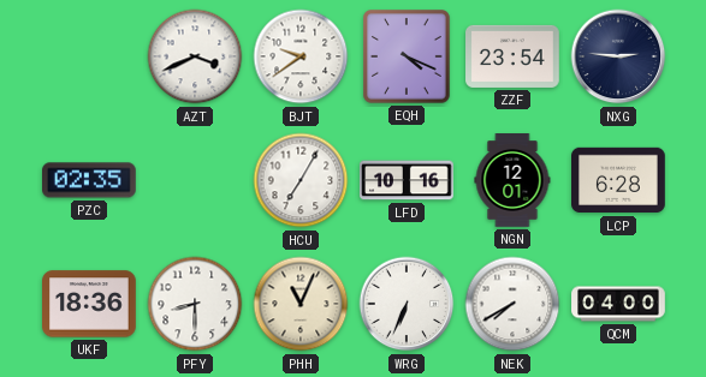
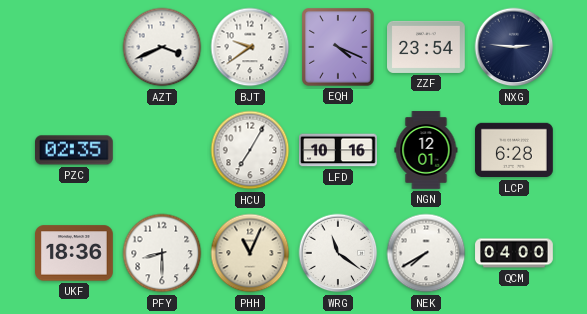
WRG: 6:34 -> 11:21 (338, 253)
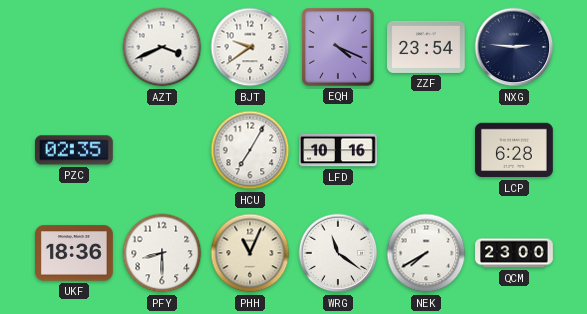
NGN: 12:01 -> none (426, 150)
QCM: 04:00 -> 23:00 (514, 253)
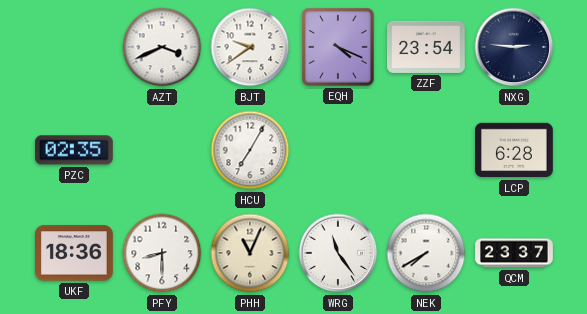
LFD: 10:16 -> none (338, 150)
WRG: 11:21 -> 11:24 (338, 253)
QCM: 23:00 -> 23:37 (514, 253)
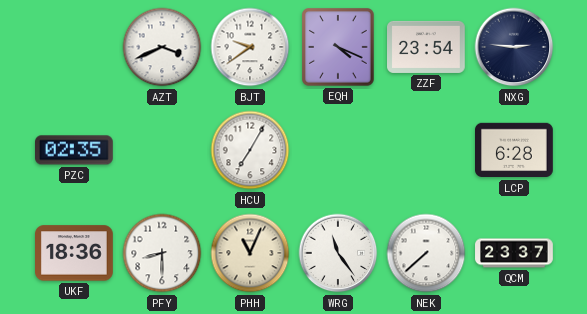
NEK: 7:40 -> 7:38 (426, 253)
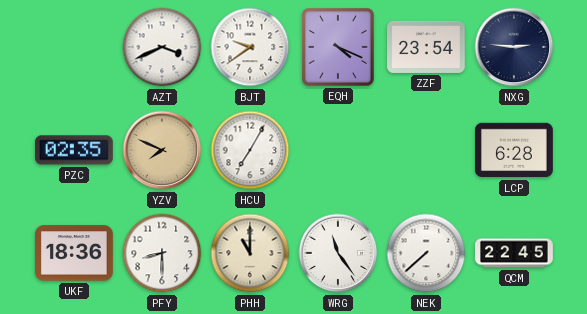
YZV: none -> 7:49 (162, 150)
PHH: 11:04 -> 11:00 (250, 253)
QCM: 23:37 -> 22:45 (514, 253)
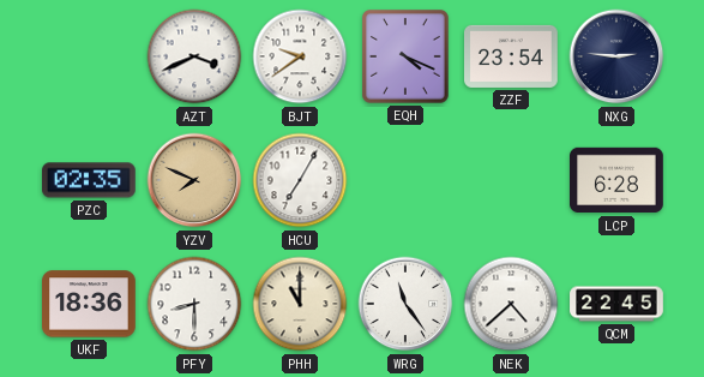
NEK: 7:38 -> 4:38 (511, 304)
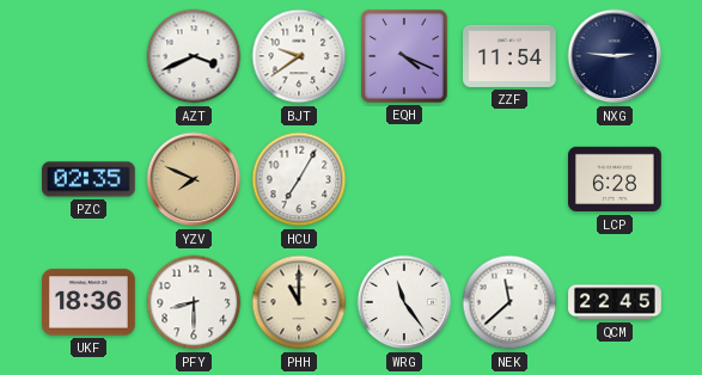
ZZF: 23:54 -> 11:54 (511, 56)
NEK: 4:38 -> 11:38 (509, 302)
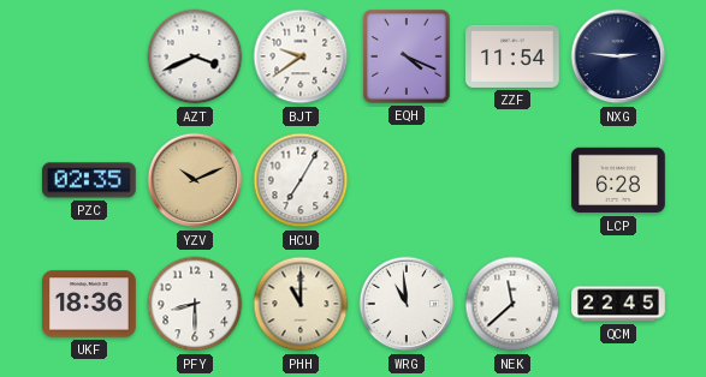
YZV: 7:49 -> 10:11 (195, 180)
WRG: 11:24 -> 10:59 (407, 304)
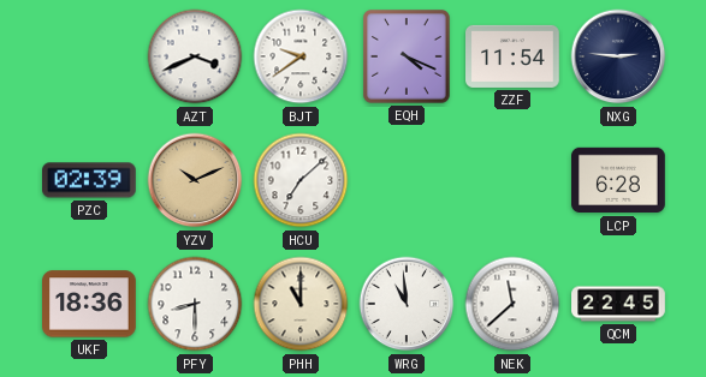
PZC: 02:35 -> 02:39 (90, 180)
HCU: 7:05 -> 7:08 (301, 180)
